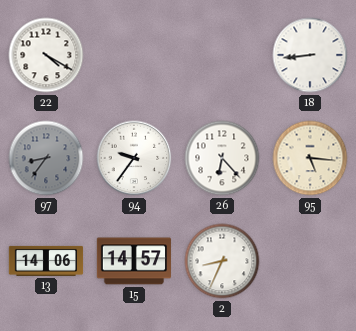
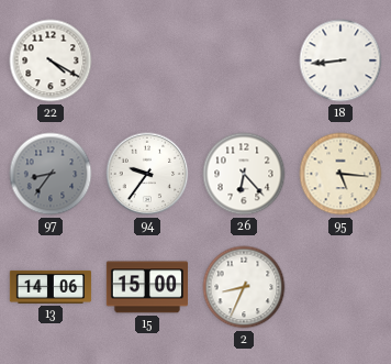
15: 14:57 -> 15:00 (146, 287)
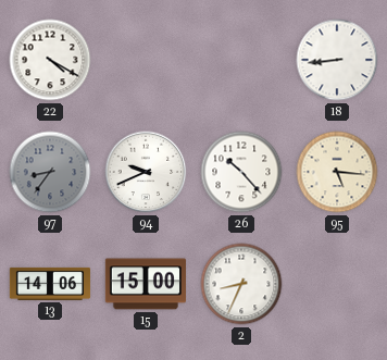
94: 9:36 -> 9:41 (146, 172)
26: 6:23 -> 10:23 (241, 172)
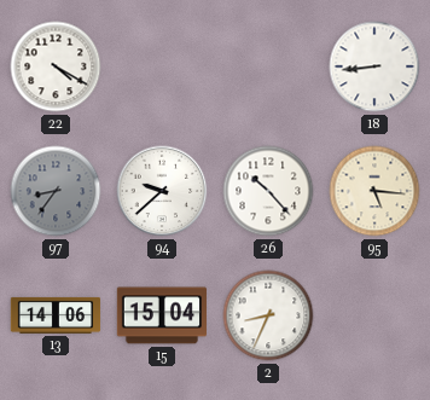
94: 9:41 -> 9:38 (162, 191)
15: 15:00 -> 15:04 (161, 315)
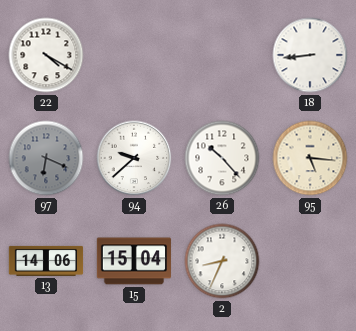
97: 8:36 -> 6:19 (46, 158)
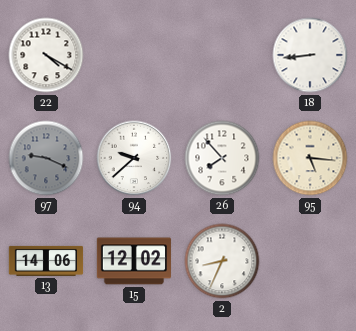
97: 6:19 -> 9:19 (46, 158)
26: 10:23 -> 7:53 (222, 158)
15: 15:04 -> 12:02 (133, 261)
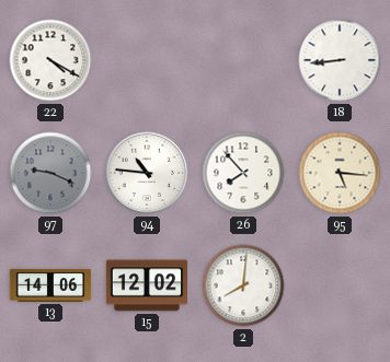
94: 9:38 -> 10:46 (147, 173)
2: 8:34 -> 8:01 (243, 285)
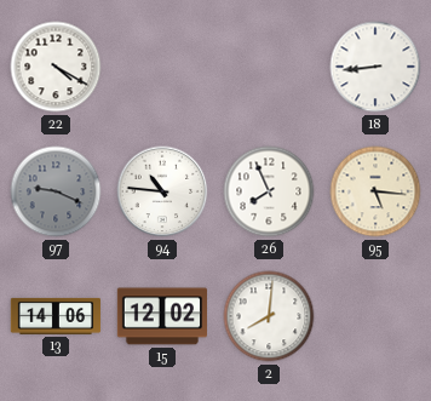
26: 7:53 -> 7:56 (269, 191)
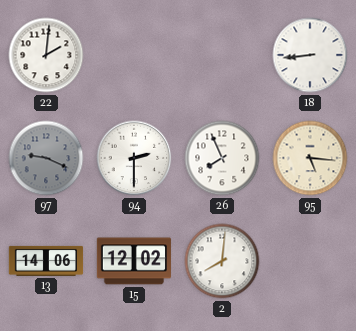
22: 4:20 -> 2:01 (46, 55)
94: 10:46 -> 2:30 (134, 158)
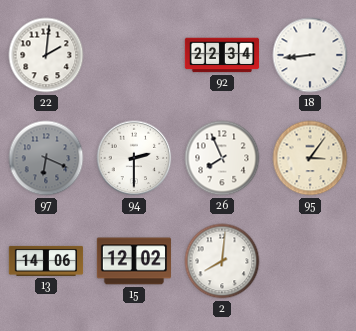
92: none -> 22:34 (222, 55)
97: 9:19 -> 6:19 (46, 158)
95: 5:16 -> 3:06 (310, 158)
